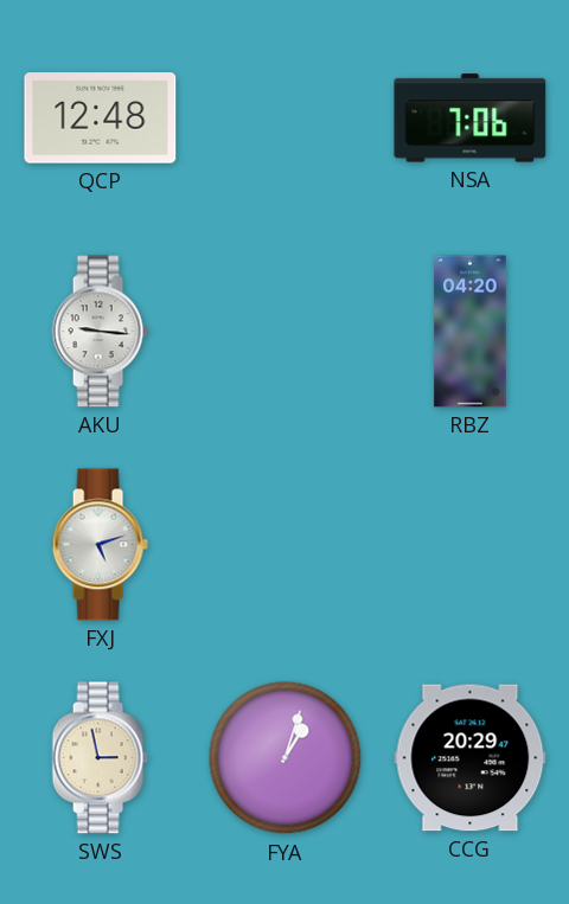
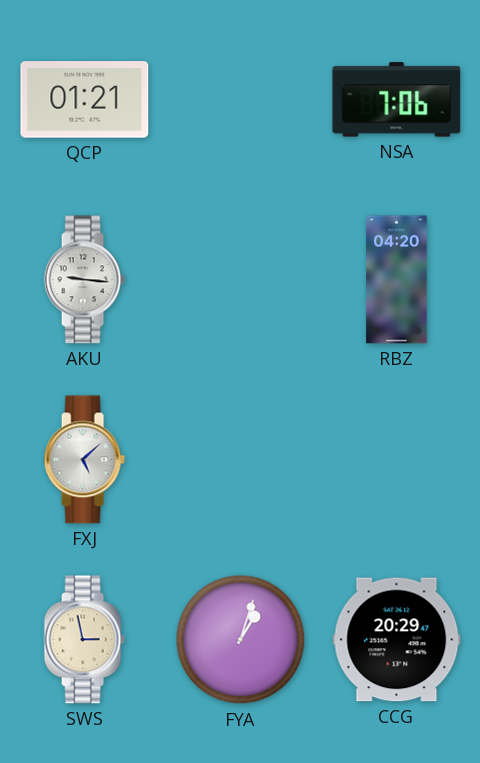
QCP: 12:48 -> 01:21 (85, 100)
FXJ: 5:12 -> 5:08 (84, 460)
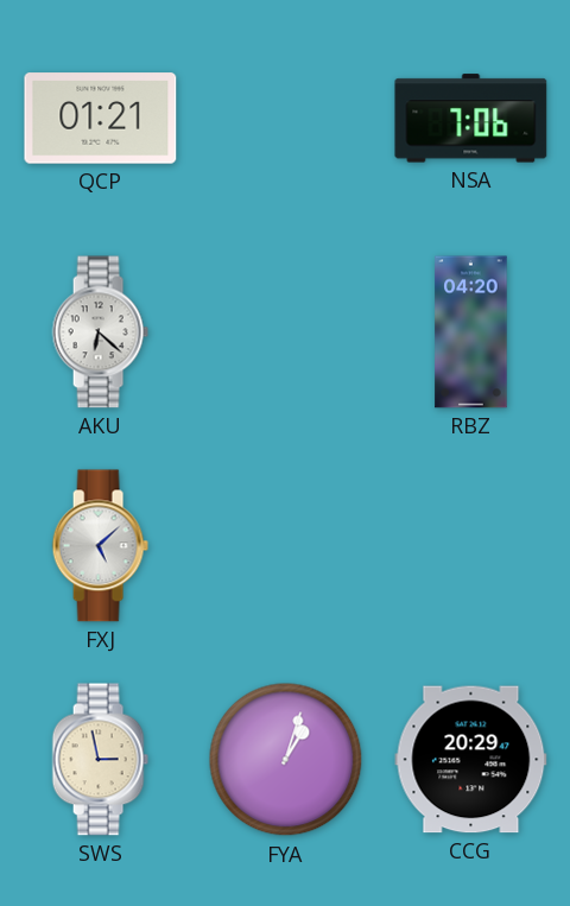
AKU: 9:16 -> 6:22 (100, 332)
